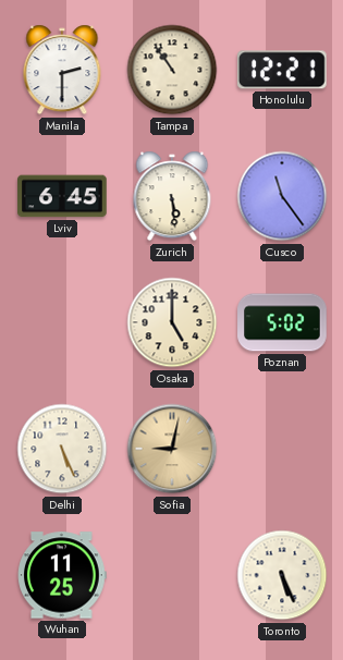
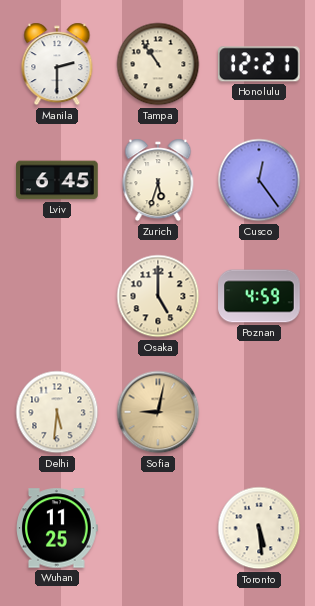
Zurich: 5:29 -> 5:33 (158, 180)
Cusco: 11:24 -> 12:24 (259, 180)
Poznan: 5:02 -> 4:59 (259, 296)
Delhi: 5:26 -> 5:31 (57, 412)
Toronto: 5:26 -> 5:29 (259, 528)
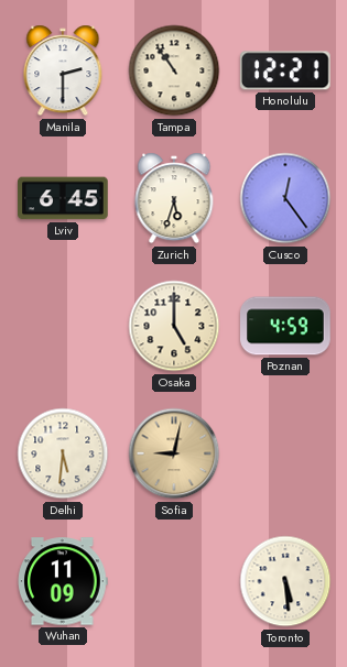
Wuhan: 11:25 -> 11:09 (63, 581)
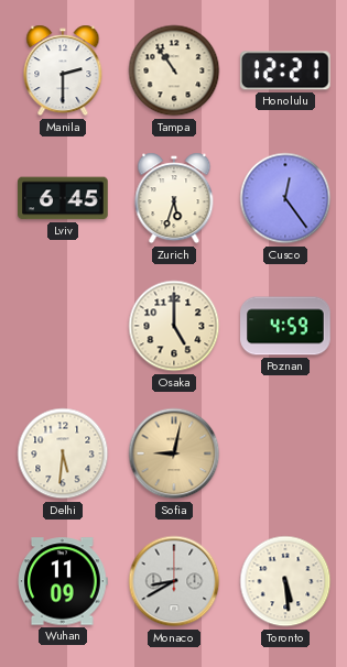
Monaco: none -> 8:40 (174, 581)
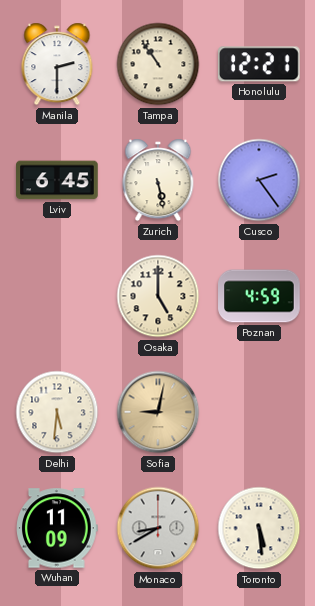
Zurich: 5:33 -> 5:28 (158, 180)
Cusco: 12:24 -> 2:24 (259, 180)
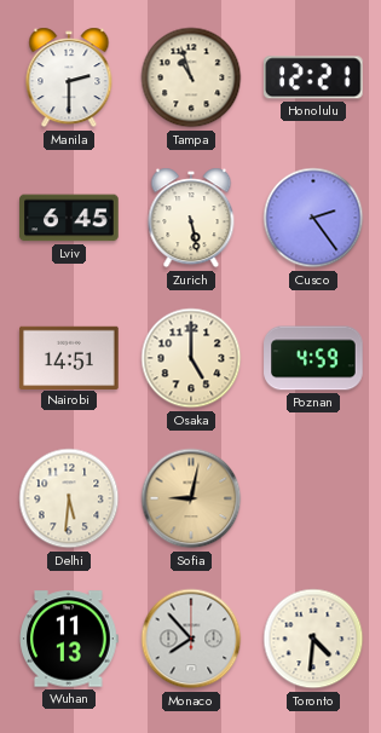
Tampa: 10:54 -> 10:57 (191, 77)
Nairobi: none -> 14:51 (69, 357)
Wuhan: 11:09 -> 11:13 (69, 639)
Monaco: 8:40 -> 7:53 (191, 639)
Toronto: 5:29 -> 4:31 (313, 639)
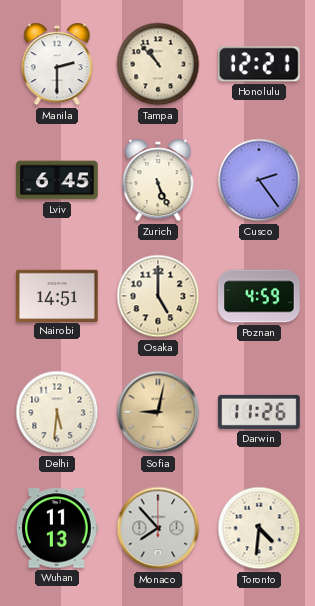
Tampa: 10:57 -> 10:53 (158, 64)
Zurich: 5:28 -> 5:26 (158, 180)
Darwin: none -> 11:26 (259, 412)
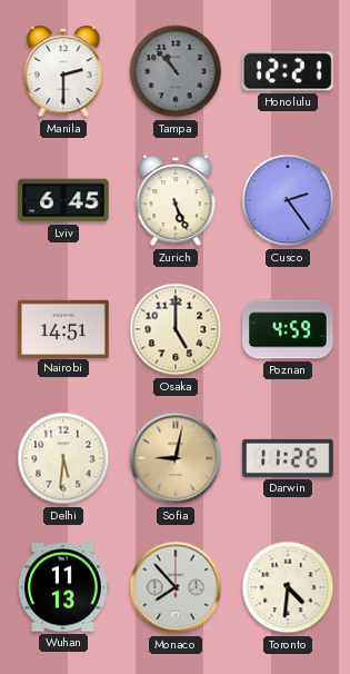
Tampa dial: cream -> grey (176, 71)
